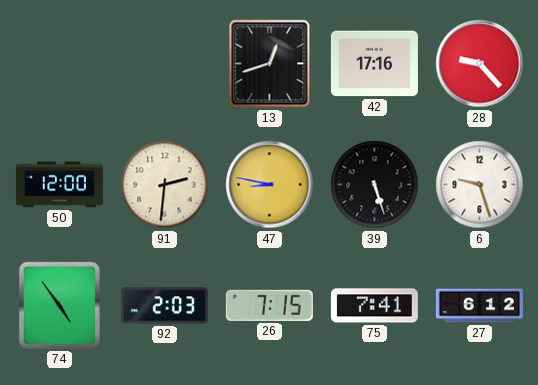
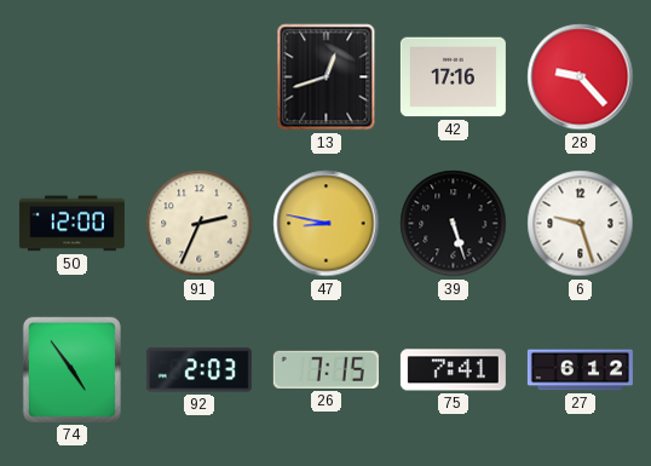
91: 2:31 -> 2:34 (200, 224)
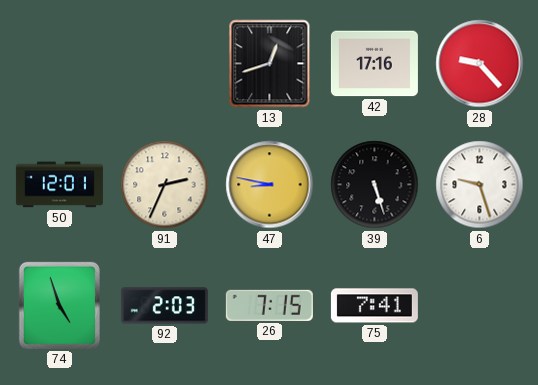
50: 12:00 -> 12:01 (59, 185)
74: 4:54 -> 4:57 (59, 305)
27: 6:12 -> none (580, 370)
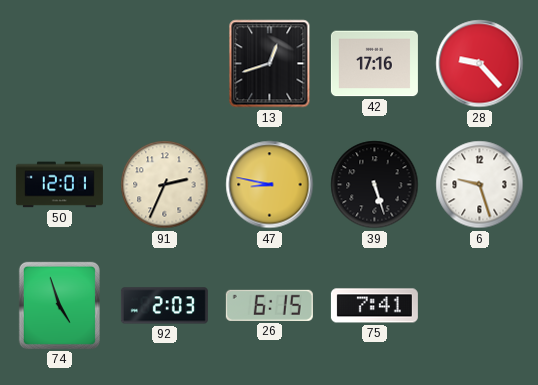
26: 7:15 -> 6:15 (269, 305)
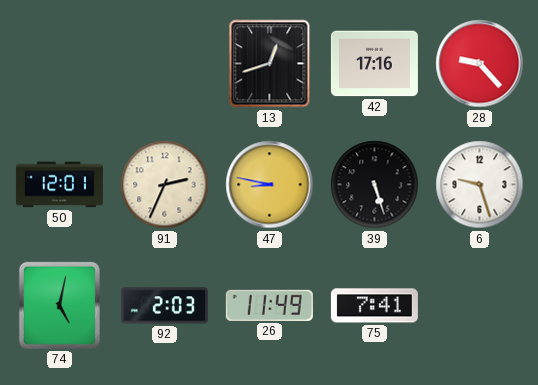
74: 4:57 -> 5:02 (59, 305)
26: 6:15 -> 11:49 (269, 305)
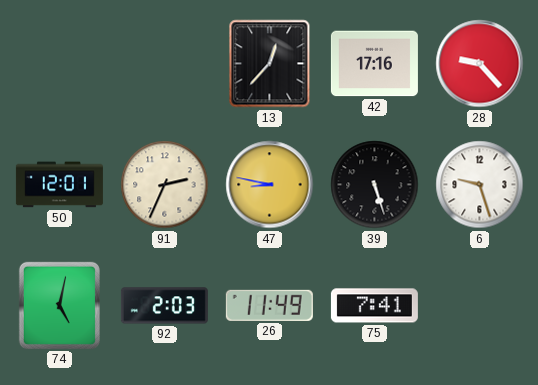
13: 12:42 -> 12:37 (270, 64)
